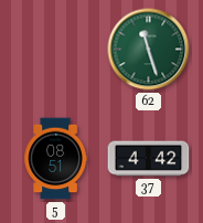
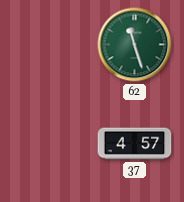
5: 08:51 -> none (55, 159)
37: 4:42 -> 4:57 (135, 144)
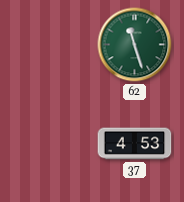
37: 4:57 -> 4:53 (135, 144)
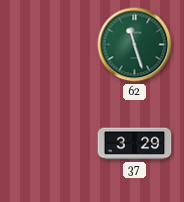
37: 4:53 -> 3:29 (135, 144)
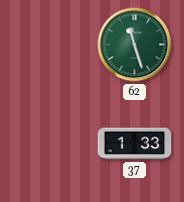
37: 3:29 -> 1:33 (135, 144)
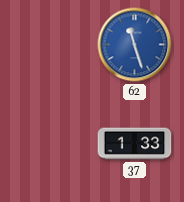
62 dial: green -> blue (135, 45)
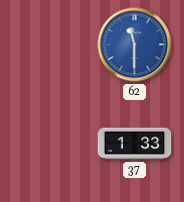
62: 11:27 -> 11:30 (135, 45)
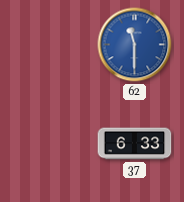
37: 1:33 -> 6:33 (135, 144)
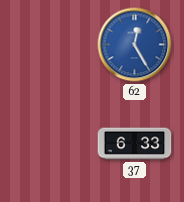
62: 11:30 -> 12:25 (135, 45)
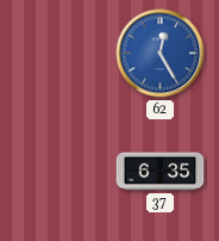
37: 6:33 -> 6:35 (161, 172)
